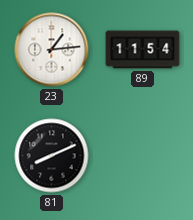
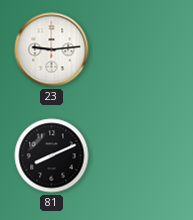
23: 1:14 -> 9:14 (52, 50)
89: 11:54 -> none (143, 50)
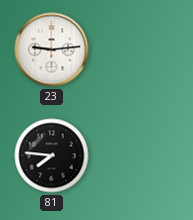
81: 8:11 -> 7:46 (52, 156)
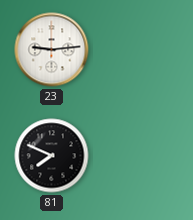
81: 7:46 -> 7:49 (52, 156)
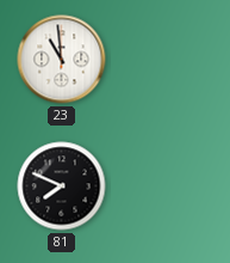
23: 9:14 -> 10:59 (62, 60)
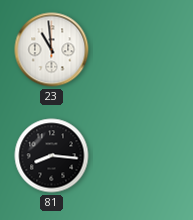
81: 7:49 -> 8:16 (52, 156)
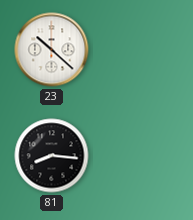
23: 10:59 -> 10:22 (52, 50)
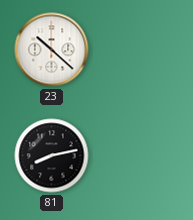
81: 8:16 -> 8:13 (52, 156)
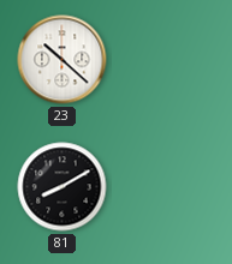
81: 8:13 -> 8:10 (63, 187)
